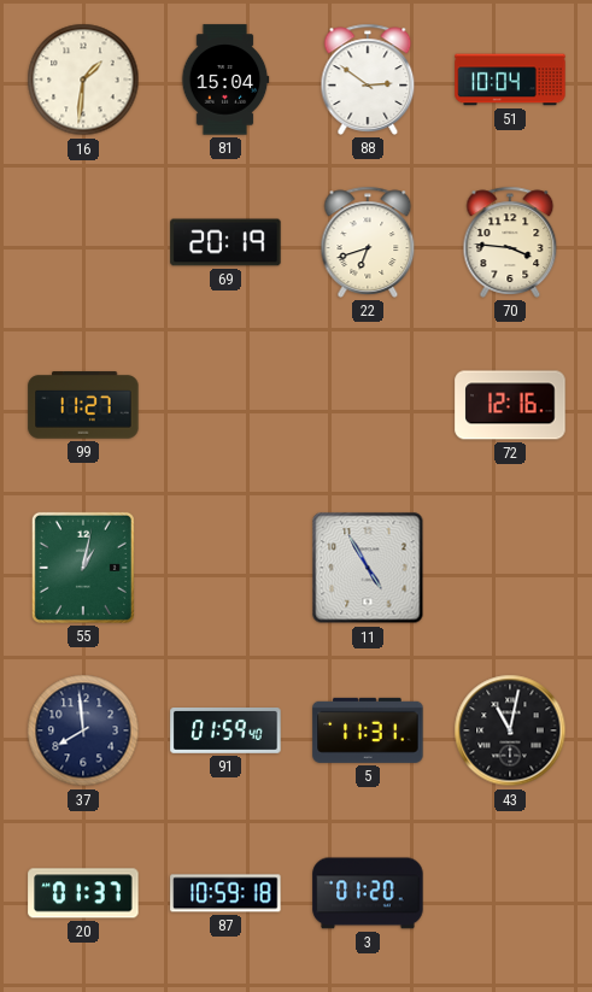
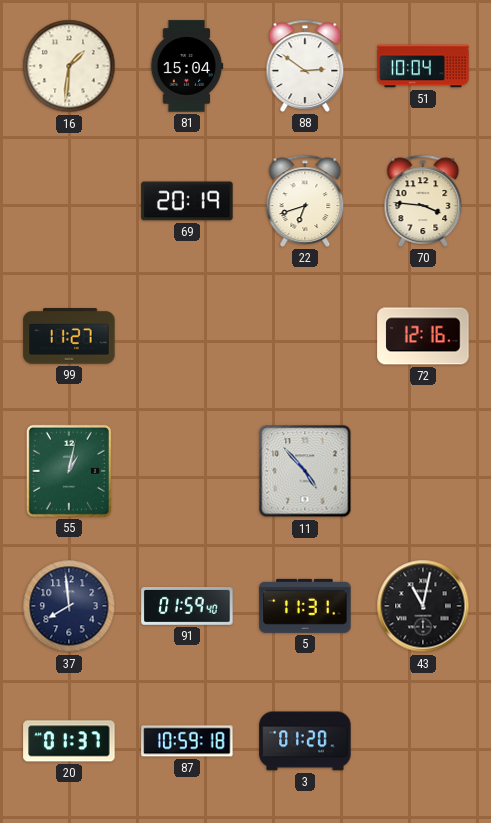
11: 4:55 -> 4:53 (305, 471)
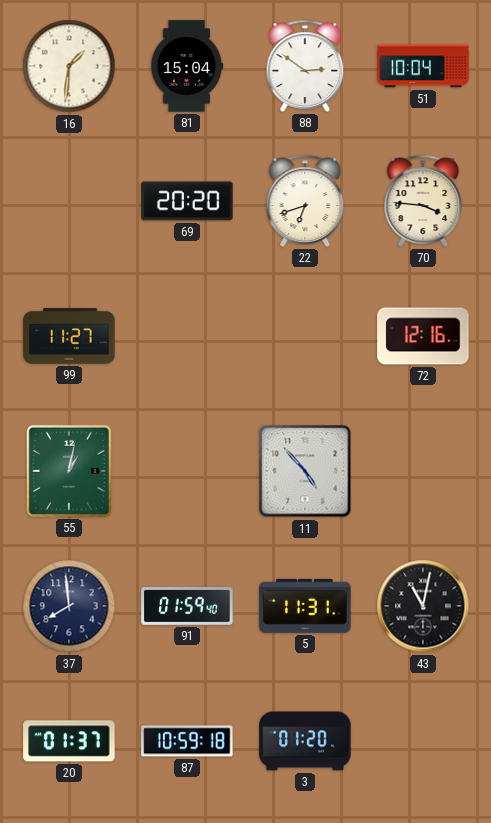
69: 20:19 -> 20:20 (187, 201)
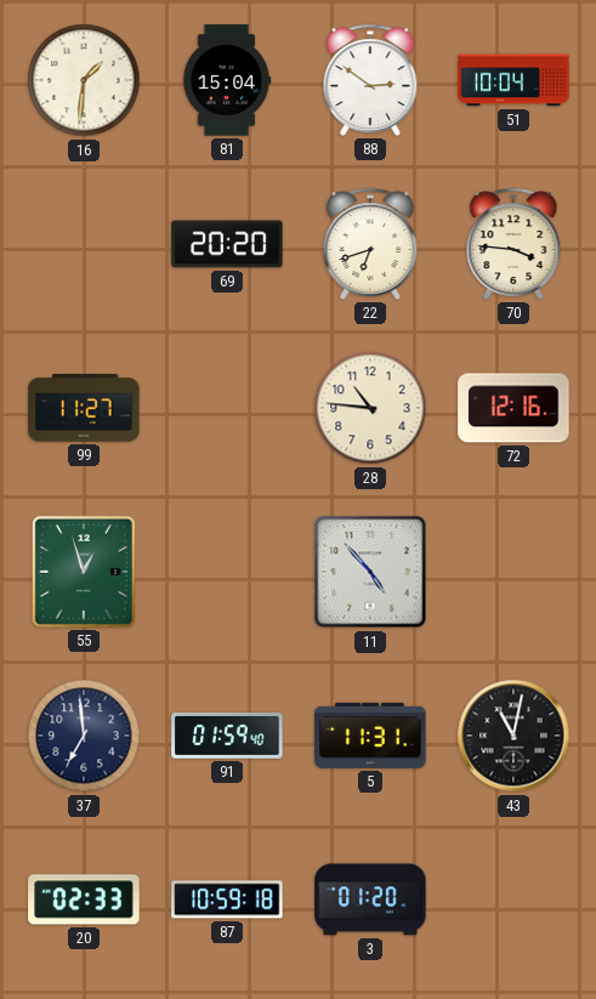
28: none -> 10:46 (370, 408)
55: 1:02 -> 12:57 (84, 572)
37: 7:59 -> 6:59 (84, 736)
20: 01:37 -> 02:33 (84, 899)
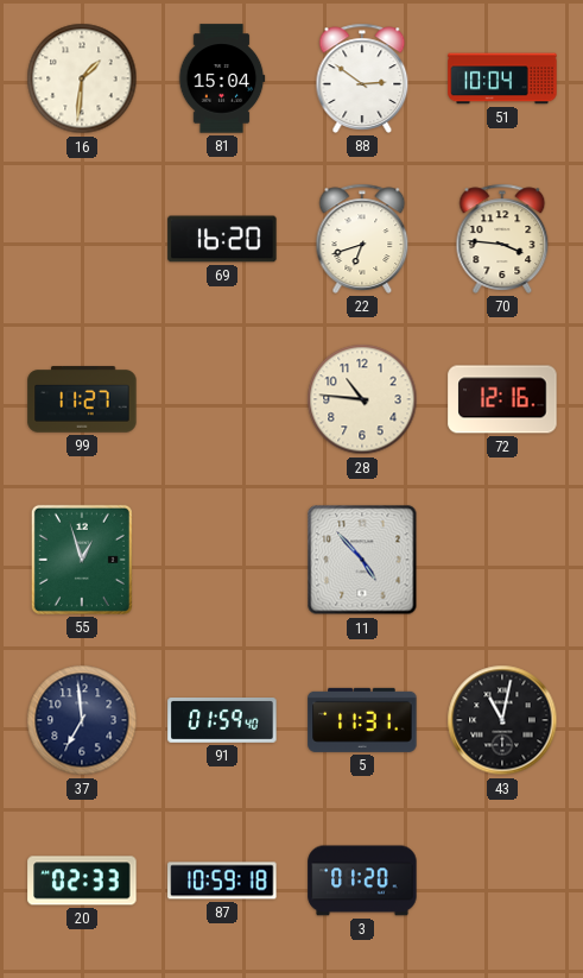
69: 20:20 -> 16:20 (222, 239)
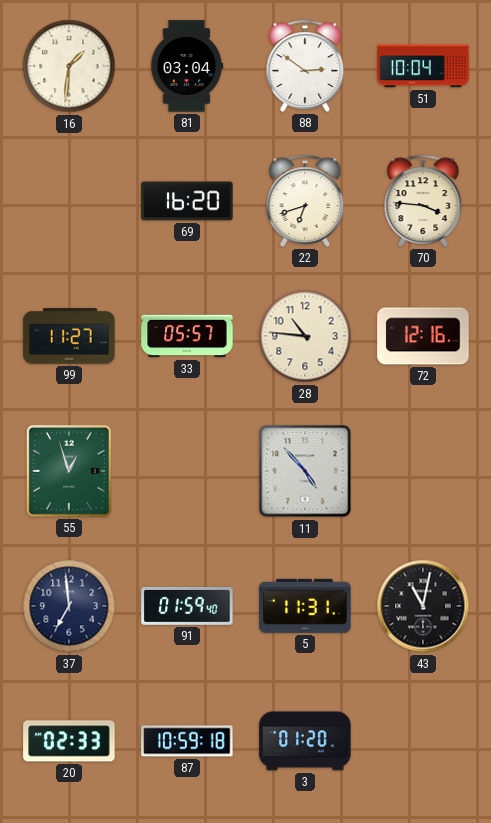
81: 15:04 -> 03:04 (187, 66)
33: none -> 05:57 (187, 336)
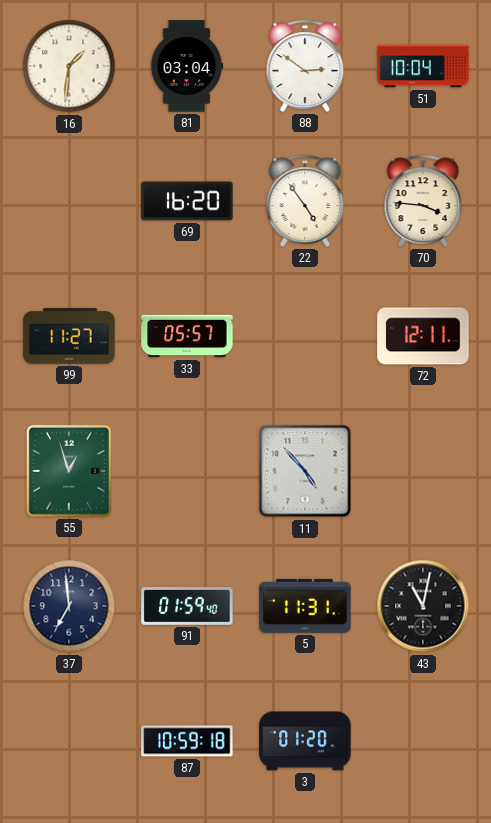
22: 6:42 -> 4:54 (305, 201)
28: 10:46 -> none (305, 336)
72: 12:16 -> 12:11 (423, 336)
20: 02:33 -> none (69, 741)
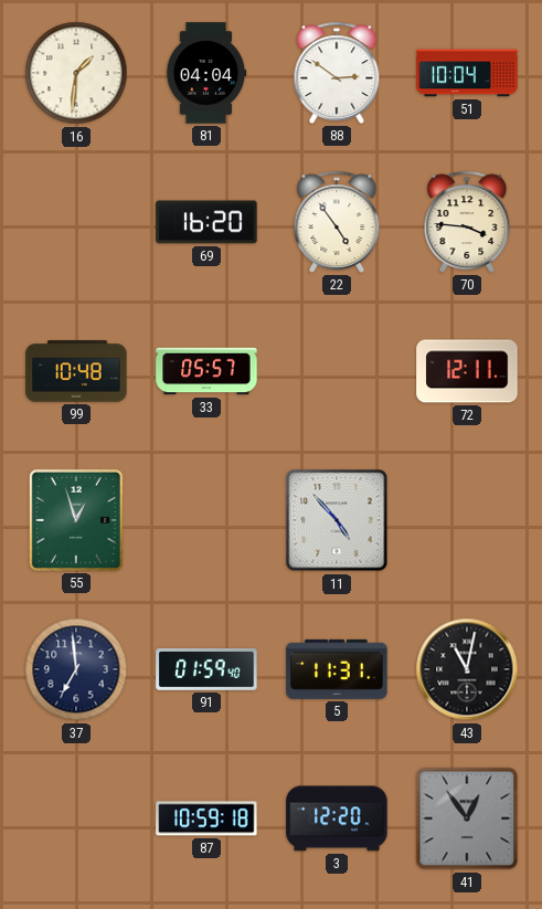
81: 03:04 -> 04:04 (206, 73)
99: 11:27 -> 10:48 (76, 371)
3: 01:20 -> 12:20 (337, 818)
41: none -> 12:54 (467, 818)
